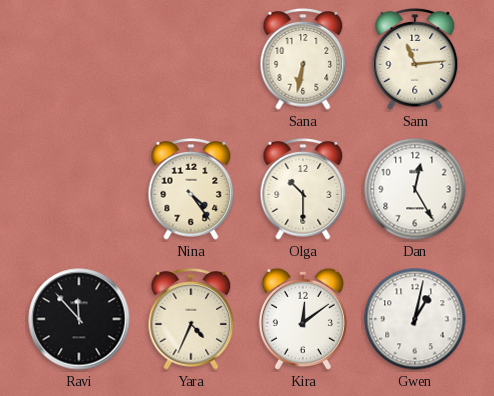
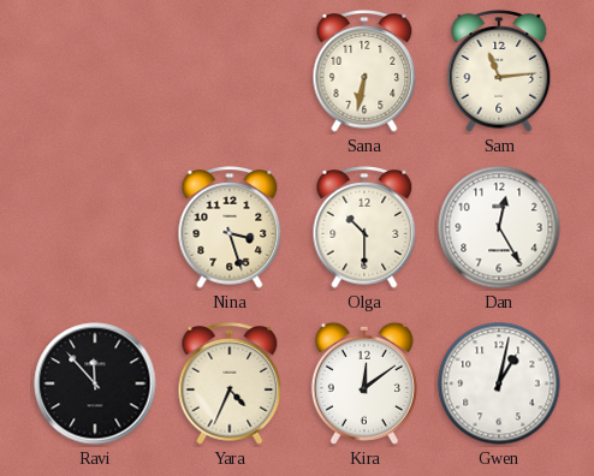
Nina: 4:24 -> 3:27 (230, 227)
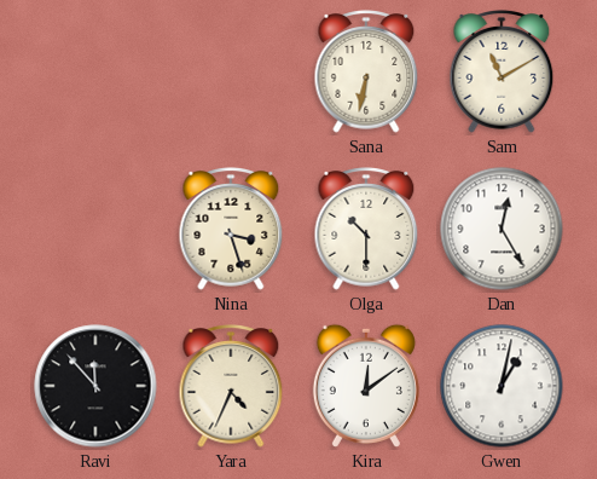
Sam: 11:14 -> 11:10 (502, 71)
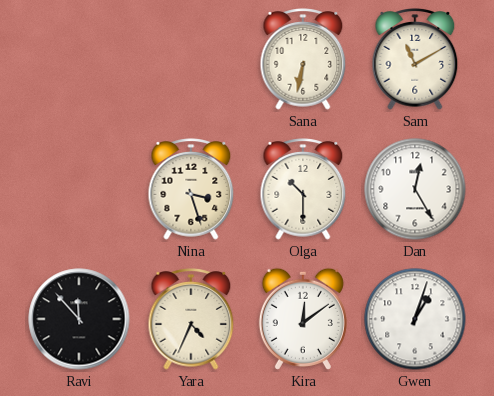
Gwen: 1:02 -> 1:03 (415, 319)
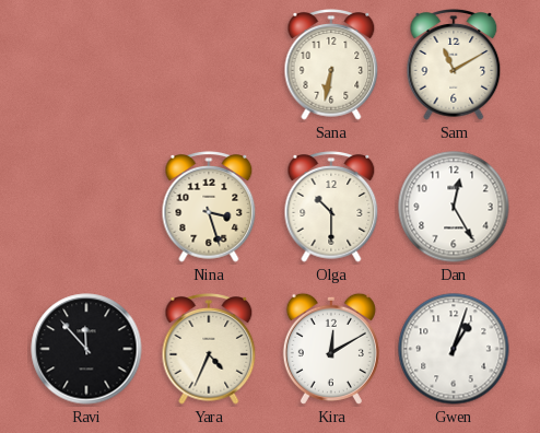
Kira: 12:09 -> 12:10 (331, 349)
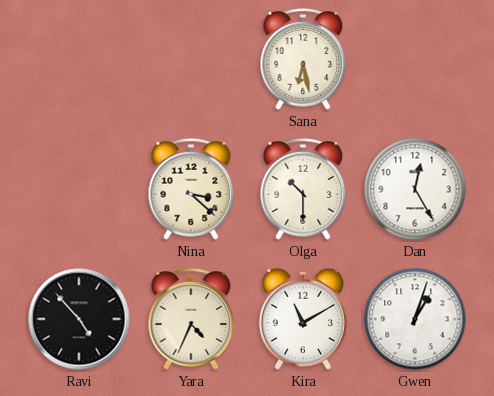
Sana: 6:32 -> 6:28 (303, 59)
Sam: 11:10 -> none (454, 65)
Nina: 3:27 -> 3:22 (191, 189)
Ravi: 11:53 -> 4:53 (79, 319)
Kira: 12:10 -> 11:10 (303, 319)
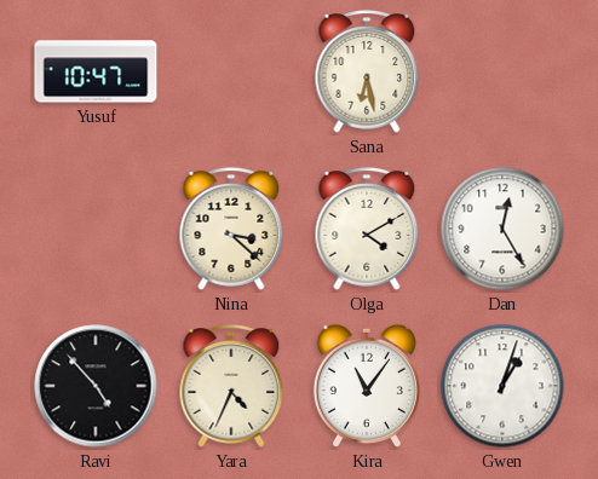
Yusuf: none -> 10:47 (96, 71)
Olga: 10:30 -> 4:10 (367, 229)
Kira: 11:10 -> 11:06 (367, 386)
